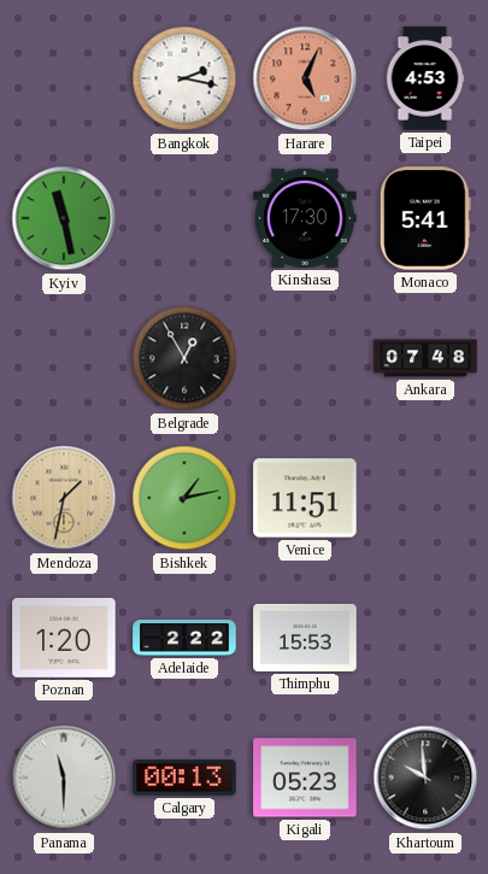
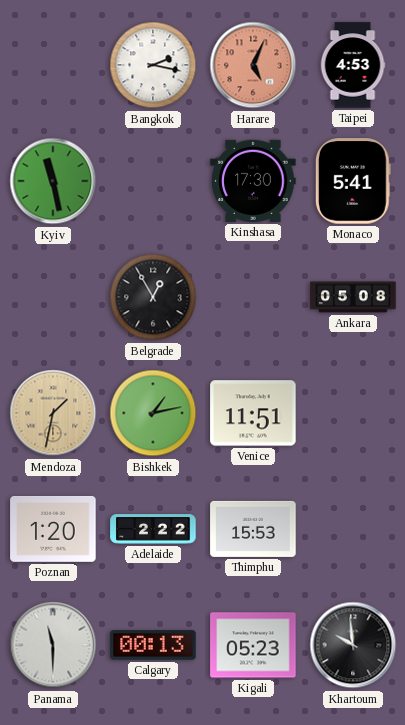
Ankara: 07:48 -> 05:08 (353, 297)
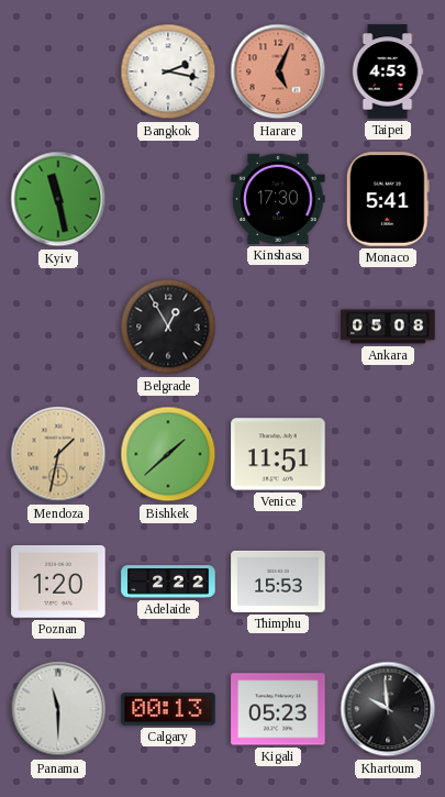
Bishkek: 1:13 -> 1:38 (168, 454)
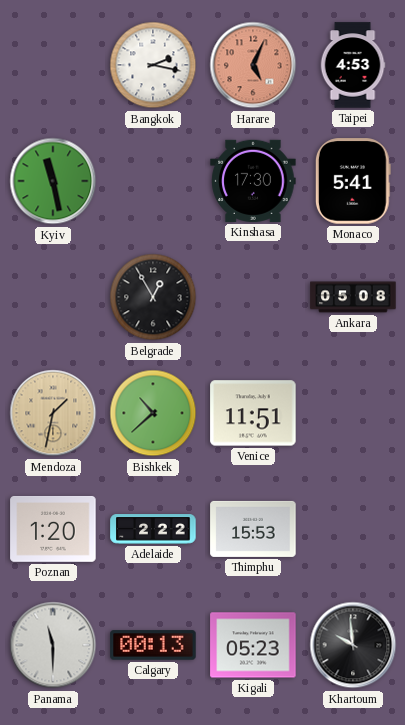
Bishkek: 1:38 -> 10:38 (153, 413)
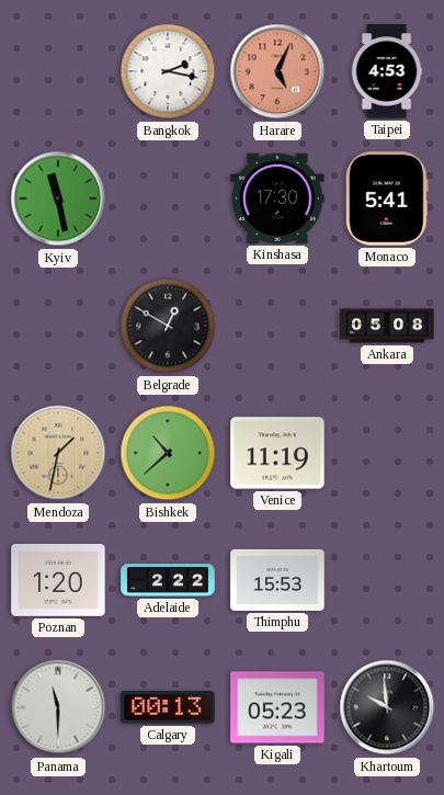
Belgrade: 12:55 -> 12:50 (168, 326)
Venice: 11:51 -> 11:19 (277, 453)
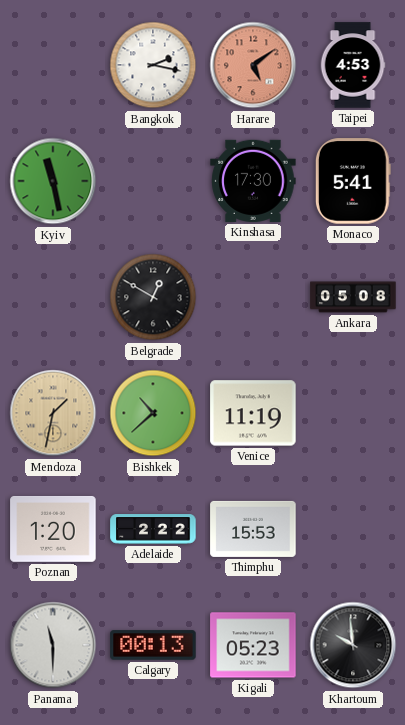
Harare: 5:04 -> 5:09 (253, 65)
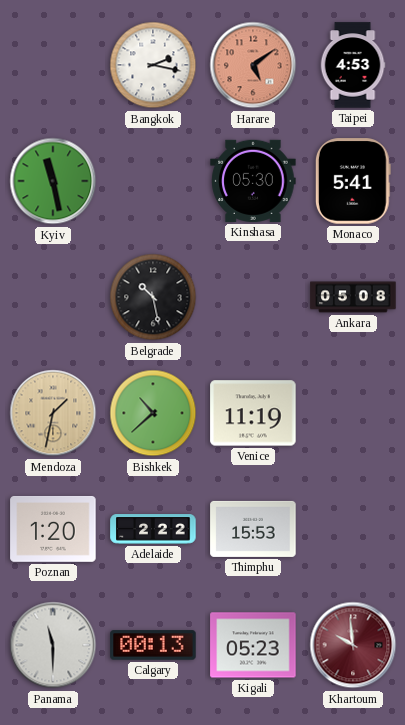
Kinshasa: 17:30 -> 05:30 (253, 181)
Belgrade: 12:50 -> 10:28 (153, 297)
Khartoum dial: black -> burgundy (353, 645)
